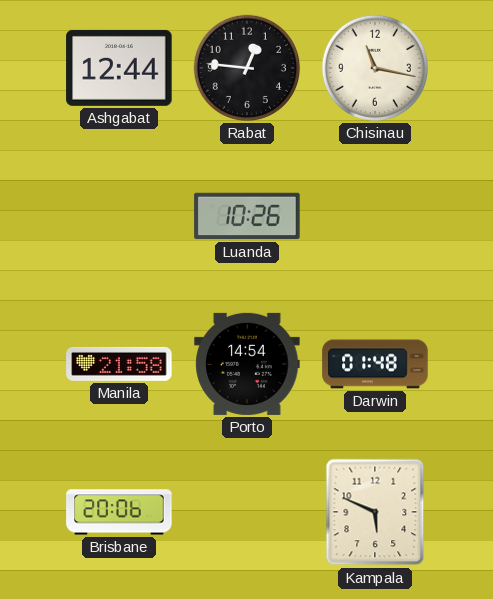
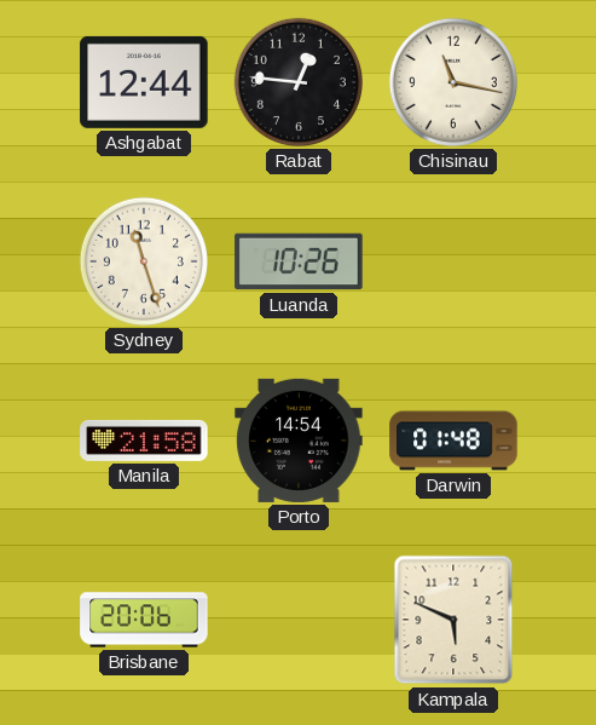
Sydney: none -> 11:27 (144, 261)
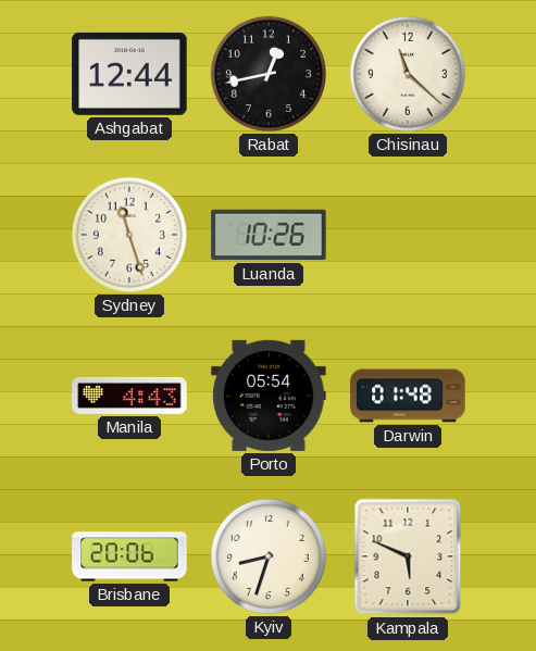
Rabat: 12:46 -> 12:43 (269, 74)
Chisinau: 11:17 -> 11:22 (408, 74)
Manila: 21:58 -> 4:43 (129, 396)
Porto: 14:54 -> 05:54 (269, 396)
Kyiv: none -> 8:33 (269, 556)
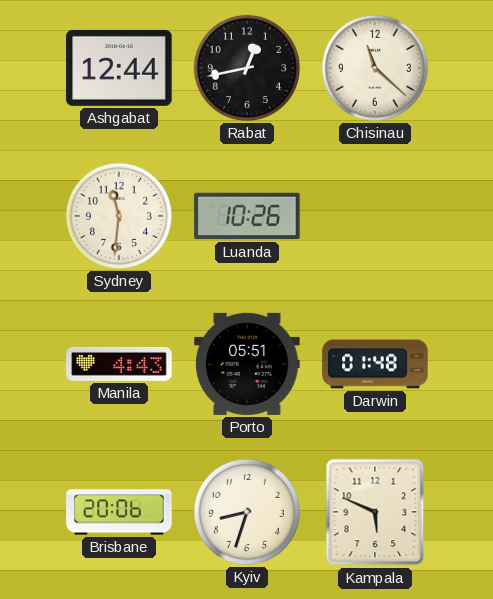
Sydney: 11:27 -> 11:31 (119, 216)
Porto: 05:54 -> 05:51 (247, 364)
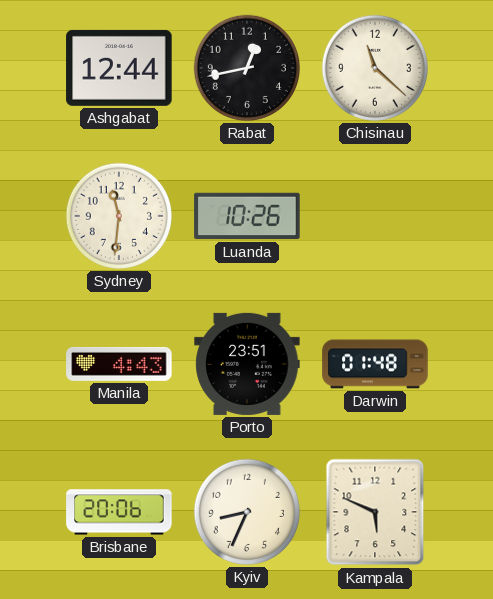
Porto: 05:51 -> 23:51 (247, 364)
Kyiv: 8:33 -> 8:34 (247, 512)
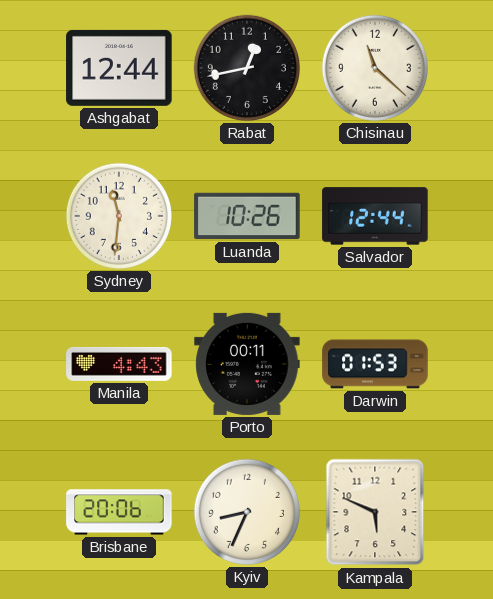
Salvador: none -> 12:44 (375, 216)
Porto: 23:51 -> 00:11 (247, 364)
Darwin: 01:48 -> 01:53 (375, 364)
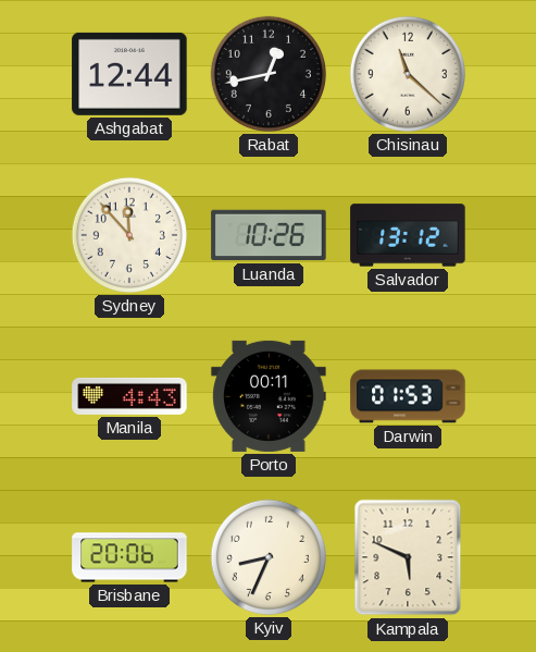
Sydney: 11:31 -> 11:53 (129, 235)
Salvador: 12:44 -> 13:12 (408, 235)
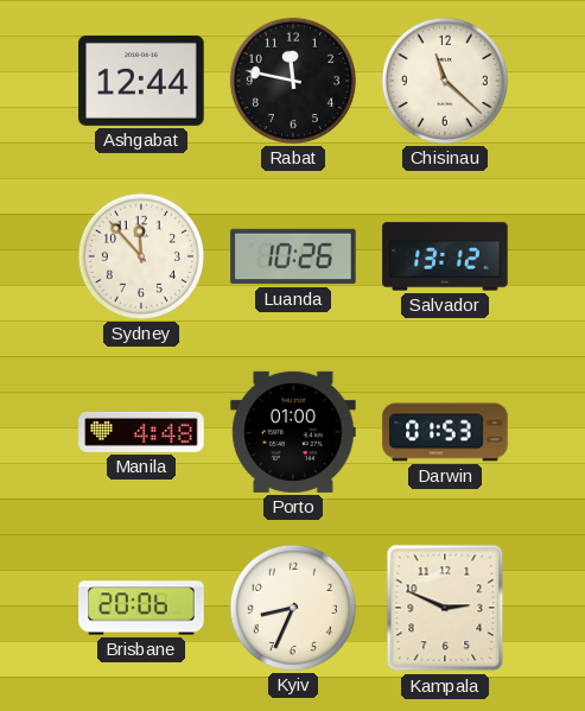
Rabat: 12:43 -> 11:47 (293, 81)
Manila: 4:43 -> 4:48 (141, 432)
Porto: 00:11 -> 01:00 (293, 432)
Kampala: 5:49 -> 2:49 (445, 608)
